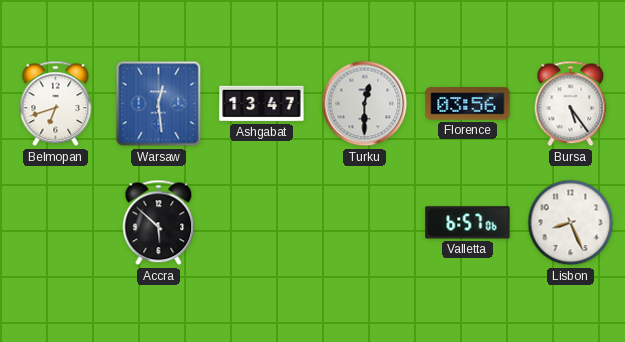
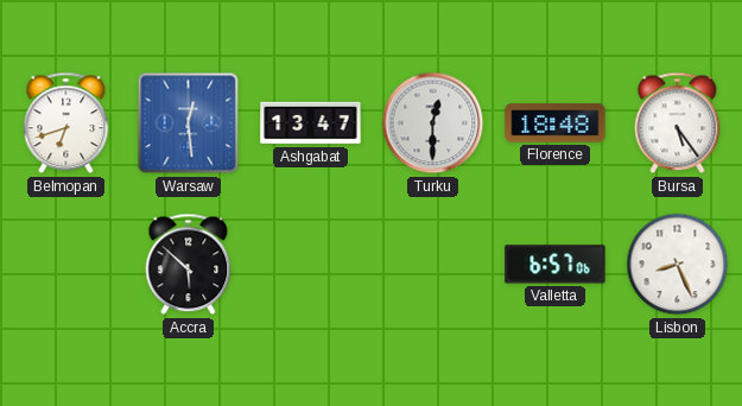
Florence: 03:56 -> 18:48 (556, 123)
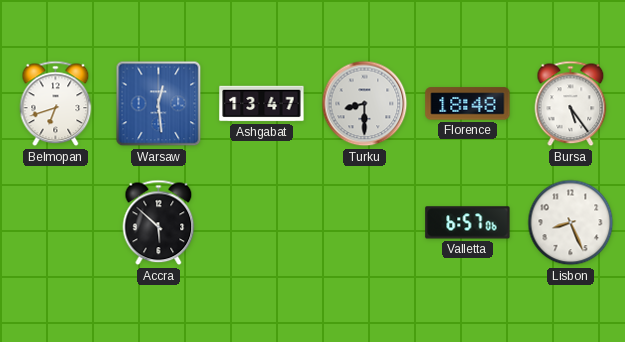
Turku: 12:30 -> 8:30 (365, 104)
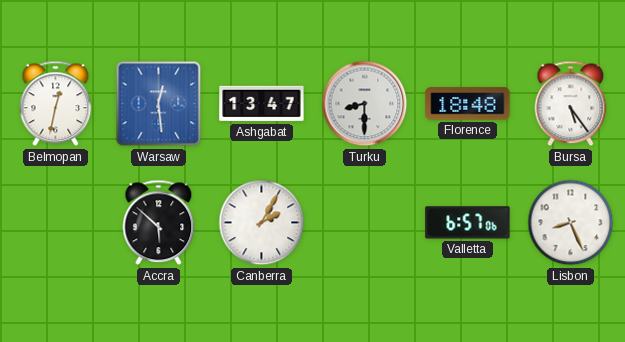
Belmopan: 6:42 -> 12:32 (56, 104)
Canberra: none -> 2:05 (262, 223)
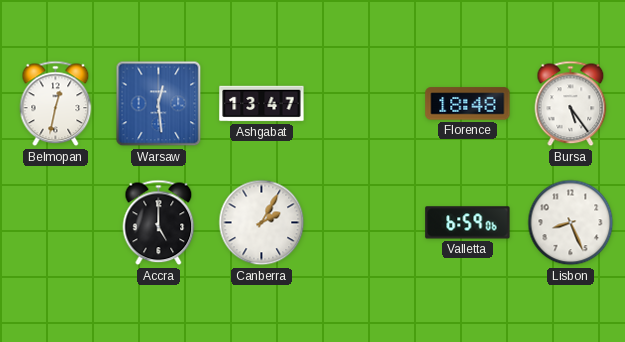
Turku: 8:30 -> none (365, 104)
Accra: 5:52 -> 5:00 (159, 223)
Valletta: 6:57 -> 6:59 (468, 223)
